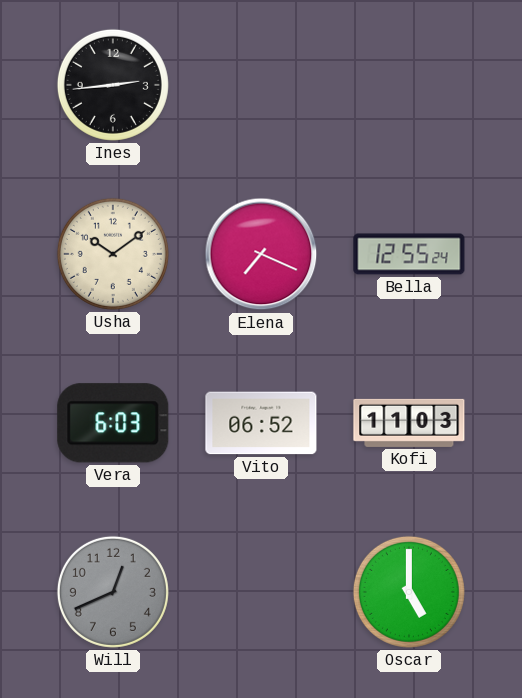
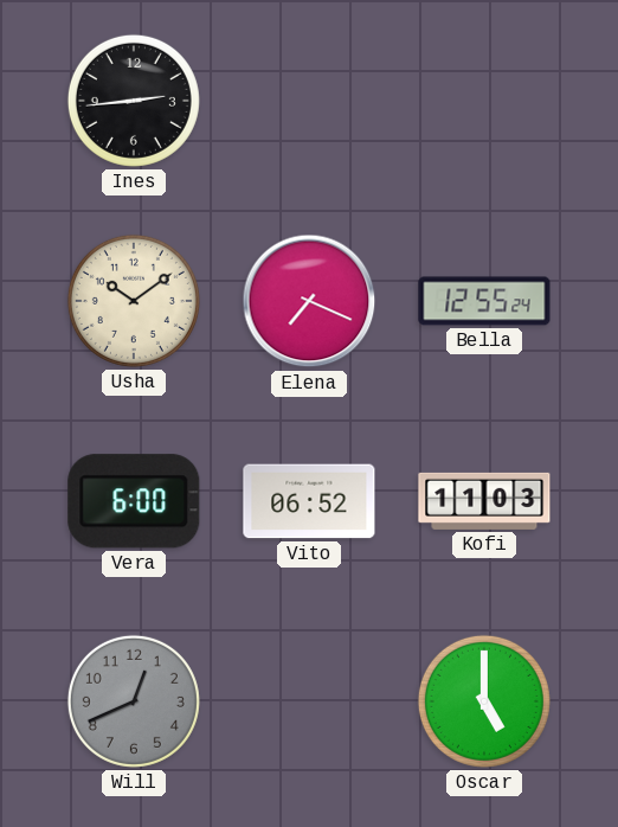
Vera: 6:03 -> 6:00 (134, 501)
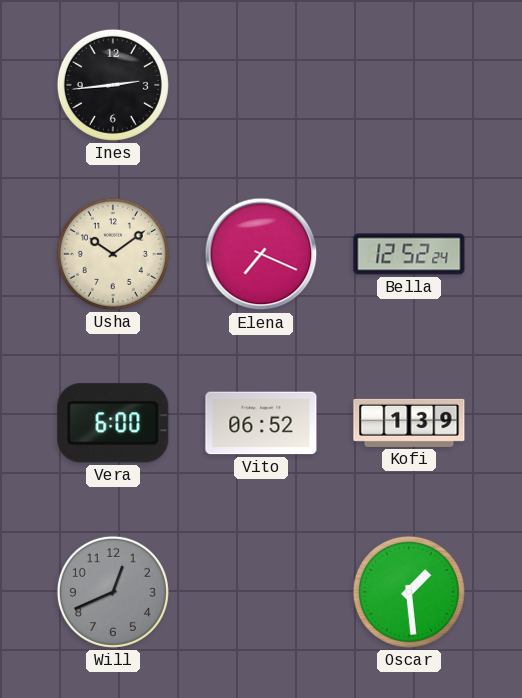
Bella: 12:55 -> 12:52 (409, 254)
Kofi: 11:03 -> 1:39 (409, 423)
Oscar: 5:00 -> 1:29 (409, 592)
